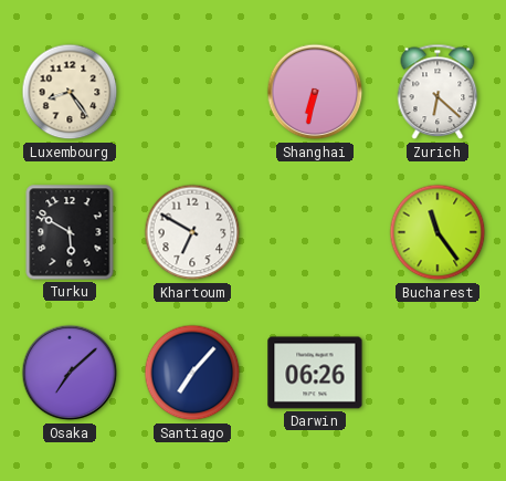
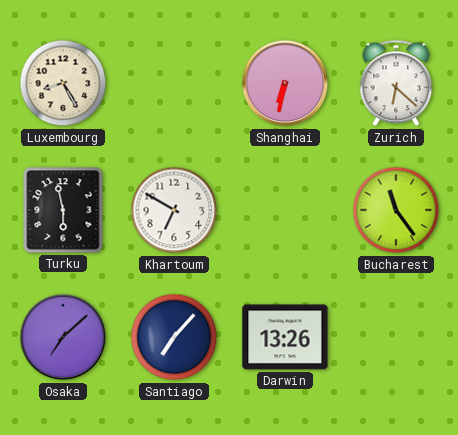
Luxembourg: 8:24 -> 8:25 (63, 83)
Turku: 5:50 -> 5:58 (63, 210)
Darwin: 06:26 -> 13:26 (285, 337)
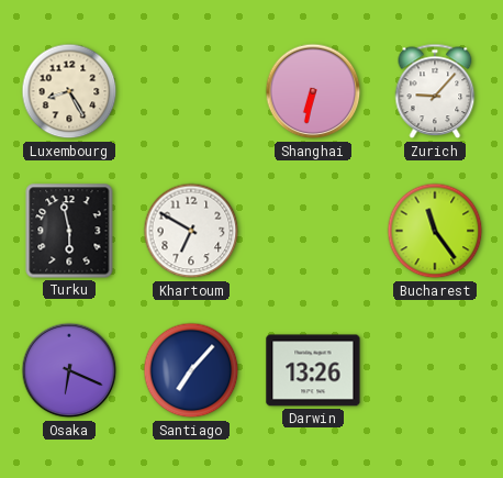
Zurich: 6:22 -> 9:07 (435, 91)
Osaka: 7:08 -> 6:19 (69, 370)
